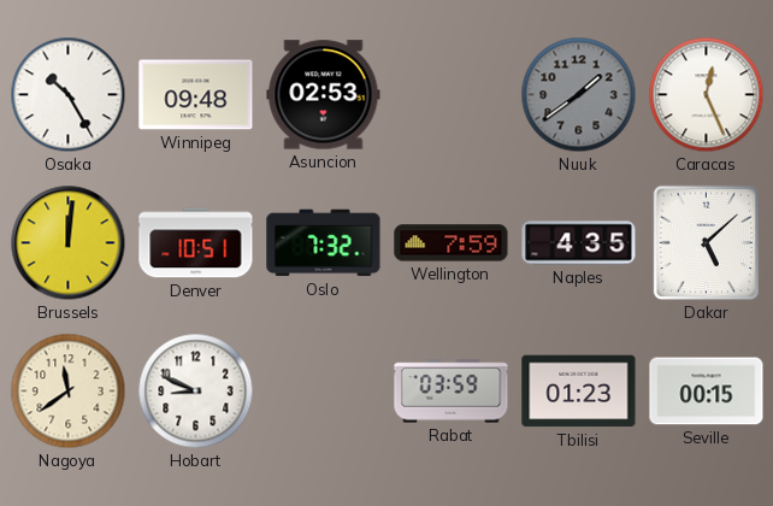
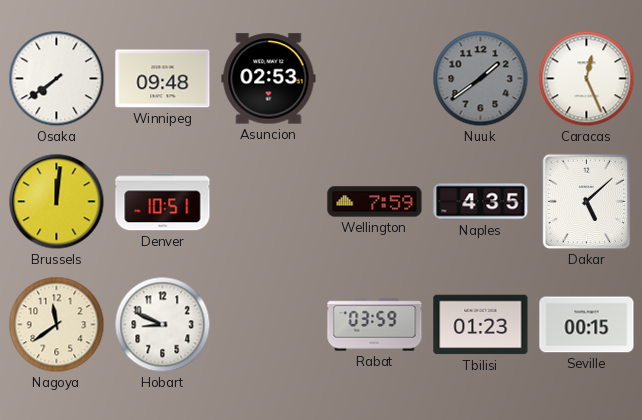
Osaka: 10:25 -> 7:39 (57, 79)
Oslo: 7:32 -> none (324, 243)
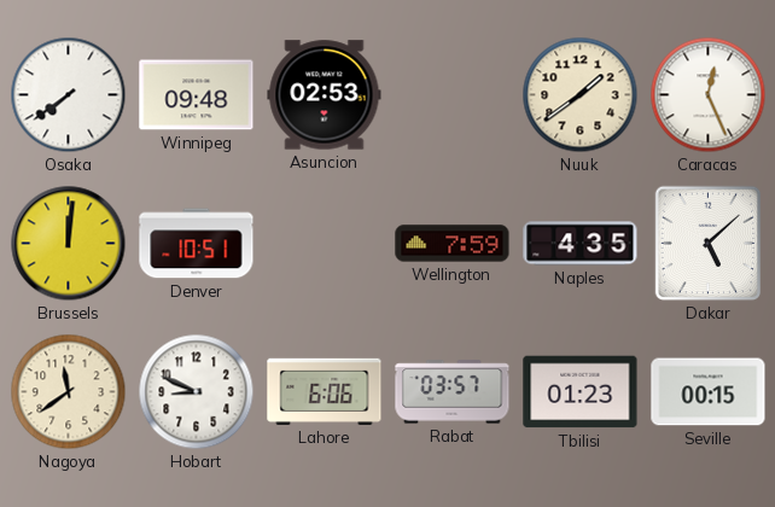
Nuuk dial: grey -> cream (581, 95)
Lahore: none -> 6:06 (325, 391)
Rabat: 03:59 -> 03:57 (453, 392)
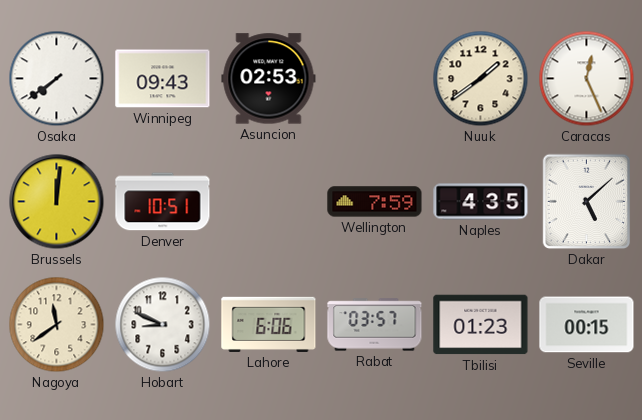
Winnipeg: 09:48 -> 09:43 (163, 79)
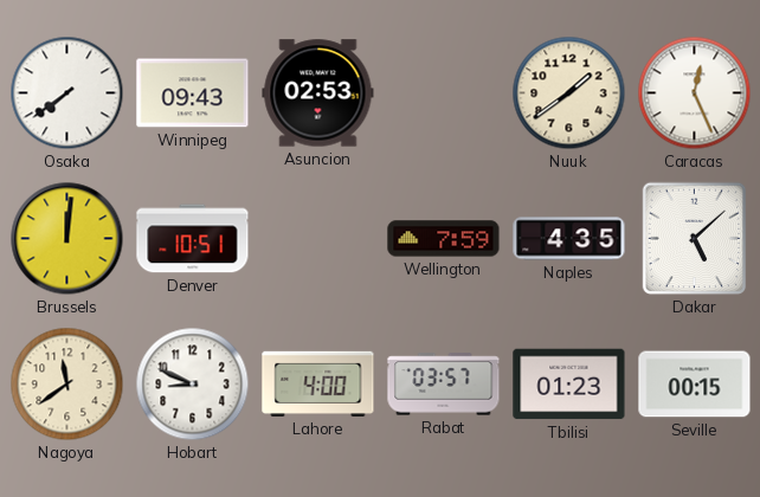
Lahore: 6:06 -> 4:00 (318, 383)
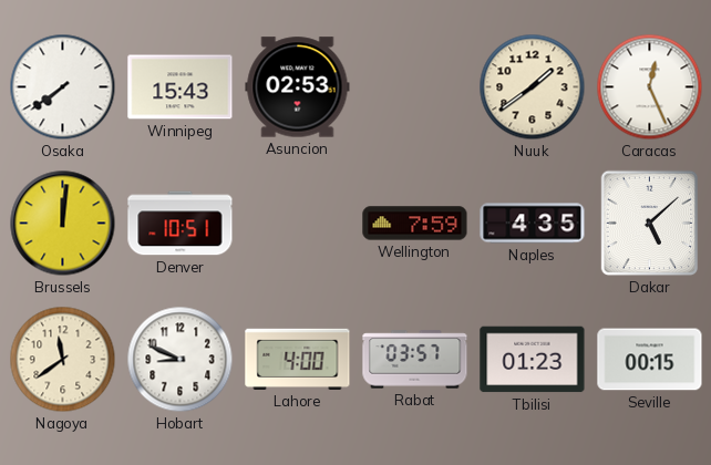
Winnipeg: 09:43 -> 15:43 (181, 87)
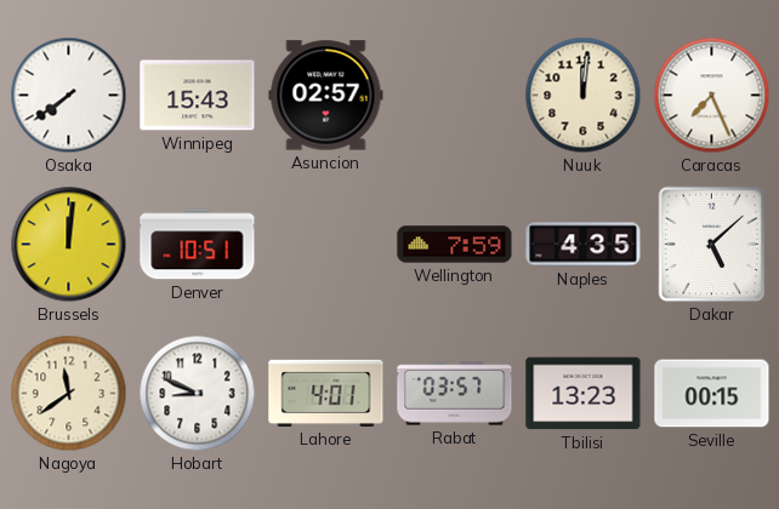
Asuncion: 02:53 -> 02:57 (326, 96)
Nuuk: 1:39 -> 12:01 (584, 96)
Caracas: 12:26 -> 7:26 (712, 96)
Lahore: 4:00 -> 4:01 (326, 393)
Tbilisi: 01:23 -> 13:23 (584, 394)
